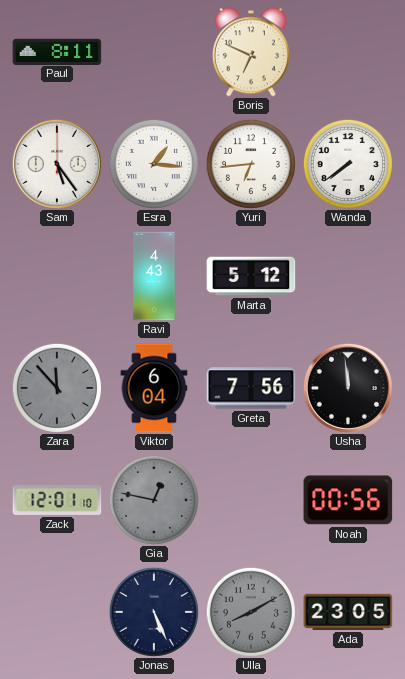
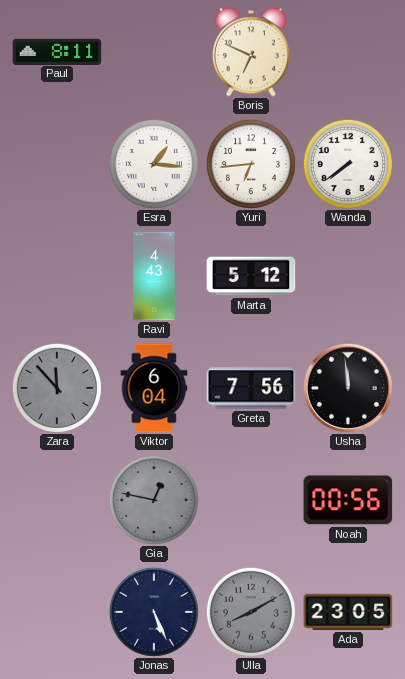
Sam: 5:24 -> none (57, 164)
Zack: 12:01 -> none (57, 500)
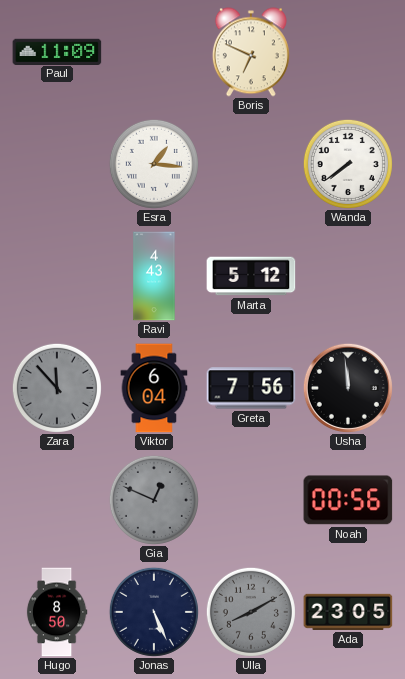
Paul: 8:11 -> 11:09 (57, 51)
Yuri: 6:44 -> none (251, 164)
Gia: 12:47 -> 12:49 (154, 500)
Hugo: none -> 8:50 (57, 612)
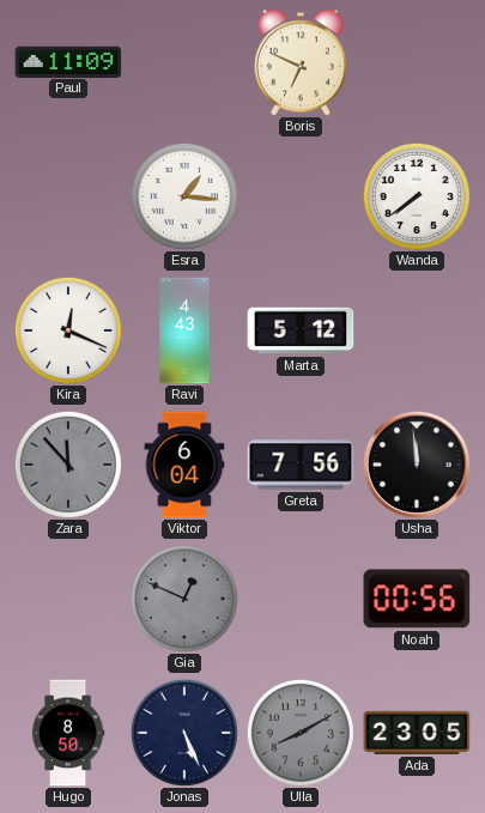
Kira: none -> 12:19 (68, 330)
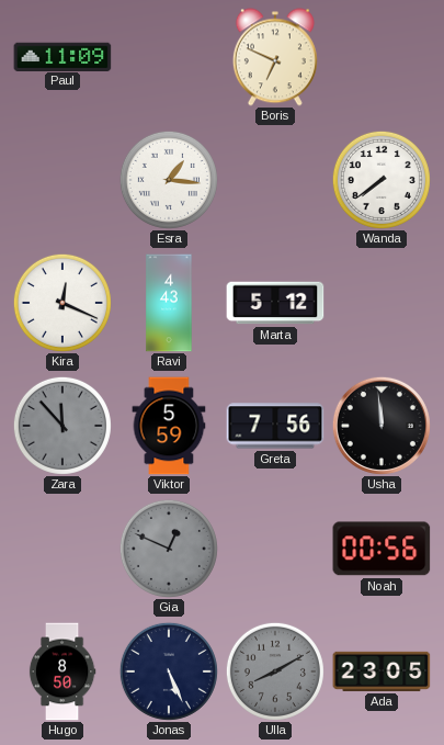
Viktor: 6:04 -> 5:59 (169, 426)
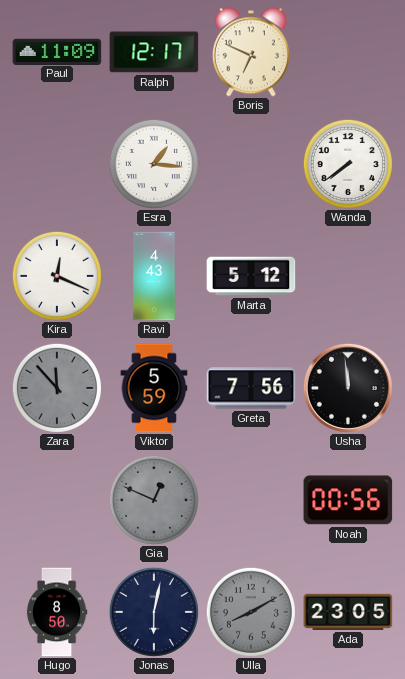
Ralph: none -> 12:17 (154, 52)
Jonas: 5:26 -> 6:02 (154, 612)
